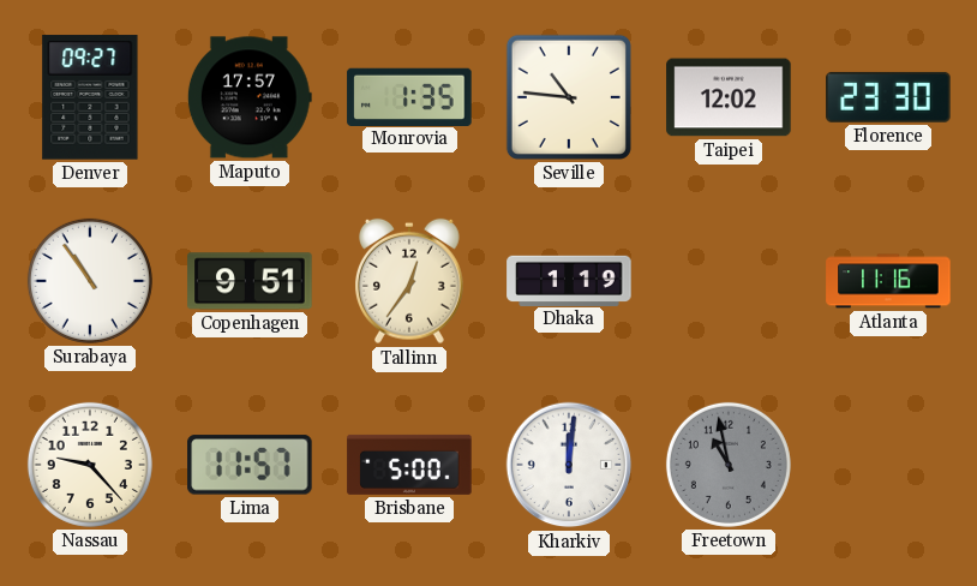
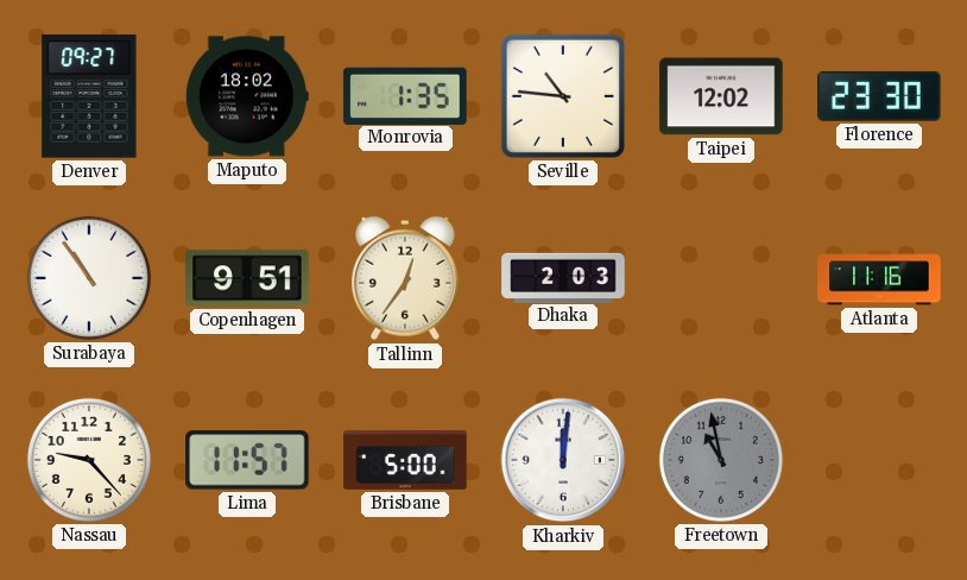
Maputo: 17:57 -> 18:02 (247, 96)
Dhaka: 1:19 -> 2:03 (563, 277)
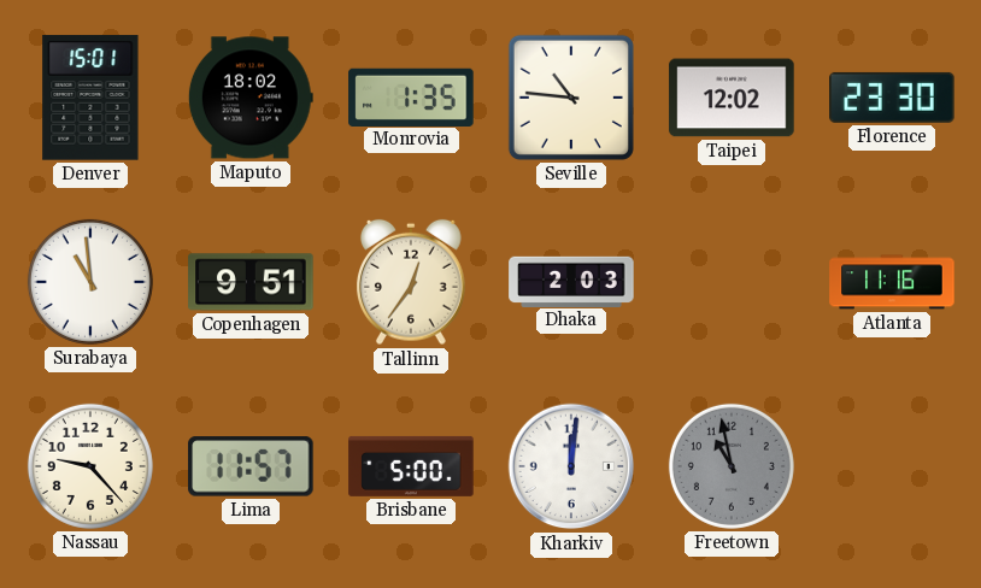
Denver: 09:27 -> 15:01 (90, 98)
Surabaya: 10:54 -> 10:59 (90, 282)
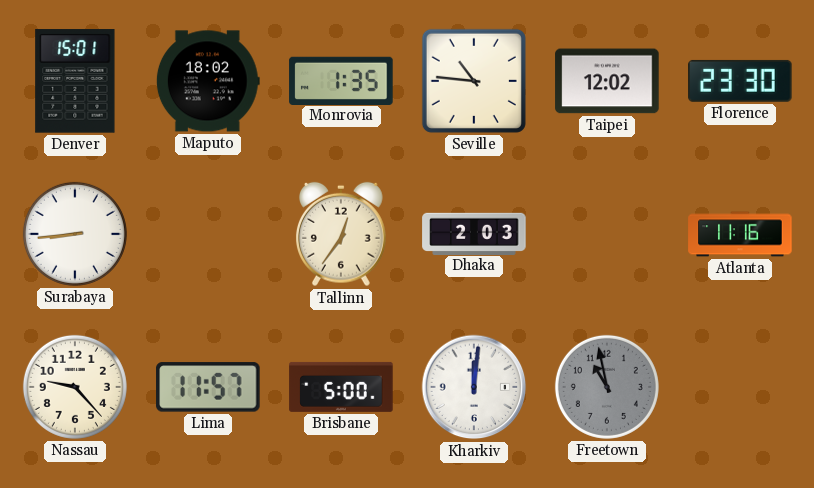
Surabaya: 10:59 -> 8:44 (75, 234)
Copenhagen: 9:51 -> none (251, 282)
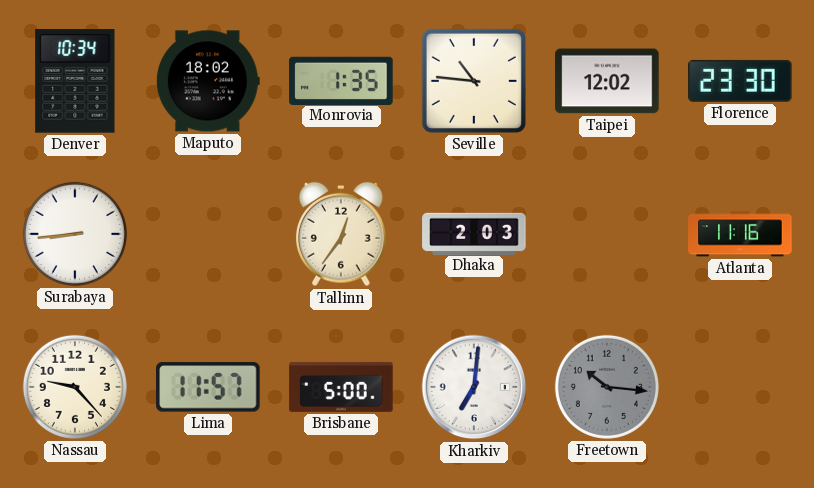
Denver: 15:01 -> 10:34 (75, 81)
Kharkiv: 12:01 -> 7:01 (474, 387)
Freetown: 10:58 -> 10:16 (607, 387)
